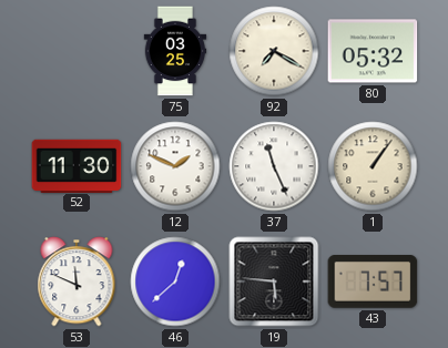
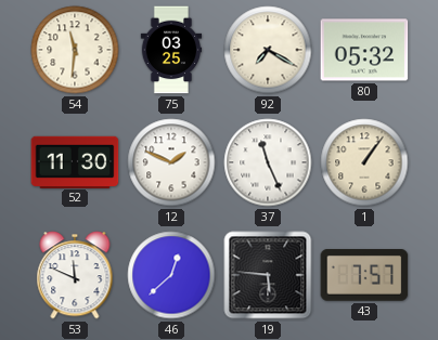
54: none -> 11:31 (75, 50)
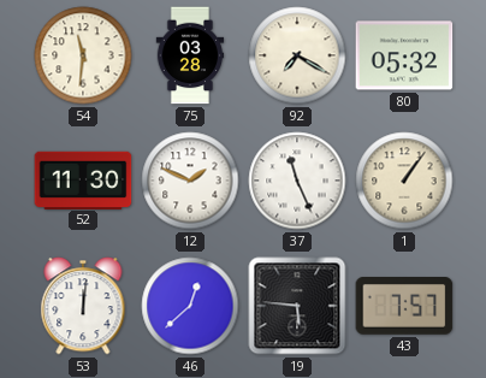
75: 03:25 -> 03:28 (190, 55)
53: 11:49 -> 12:01 (83, 306)
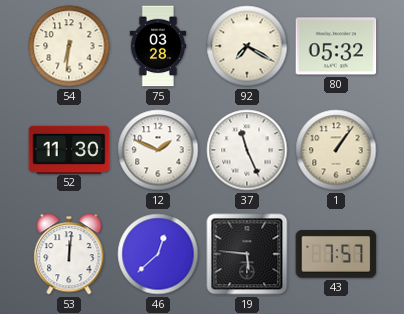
54: 11:31 -> 6:31 (69, 46)
